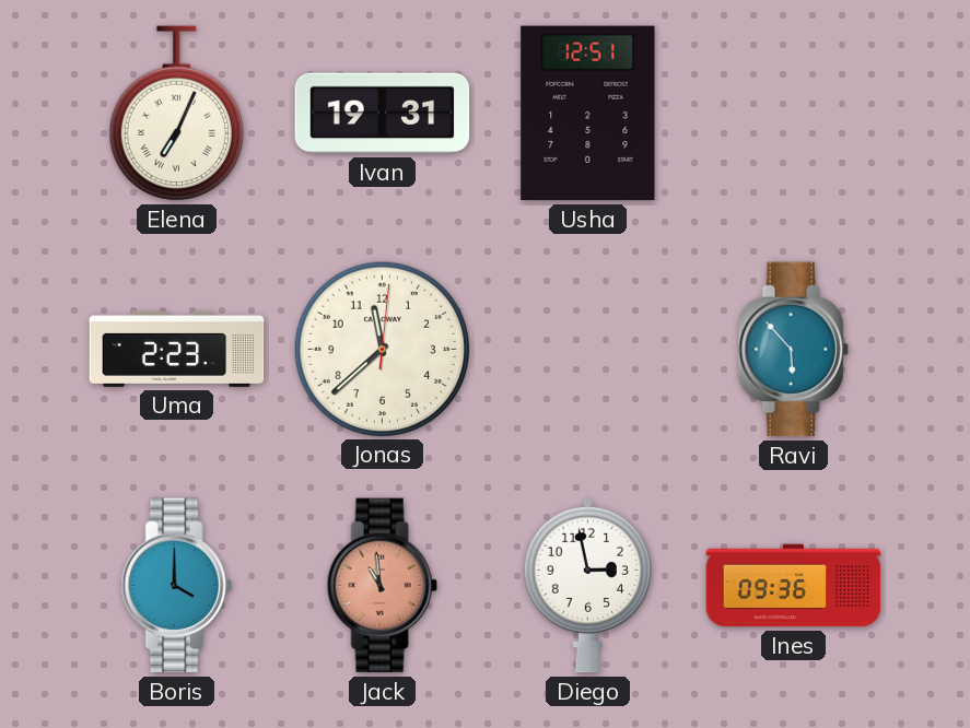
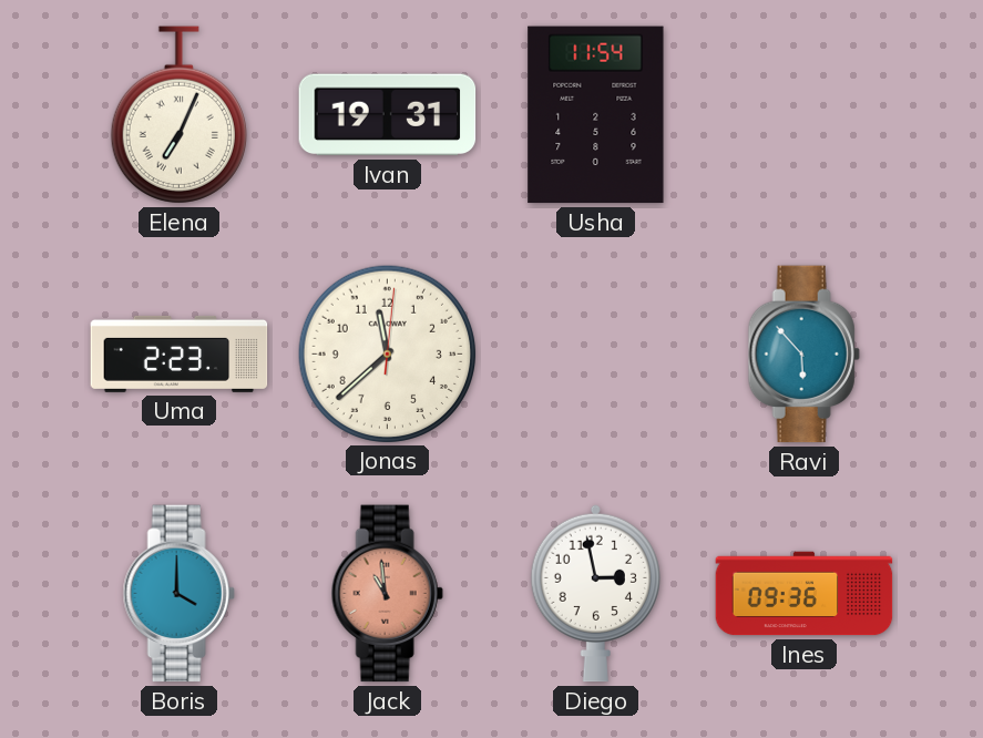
Usha: 12:51 -> 11:54 (596, 115)
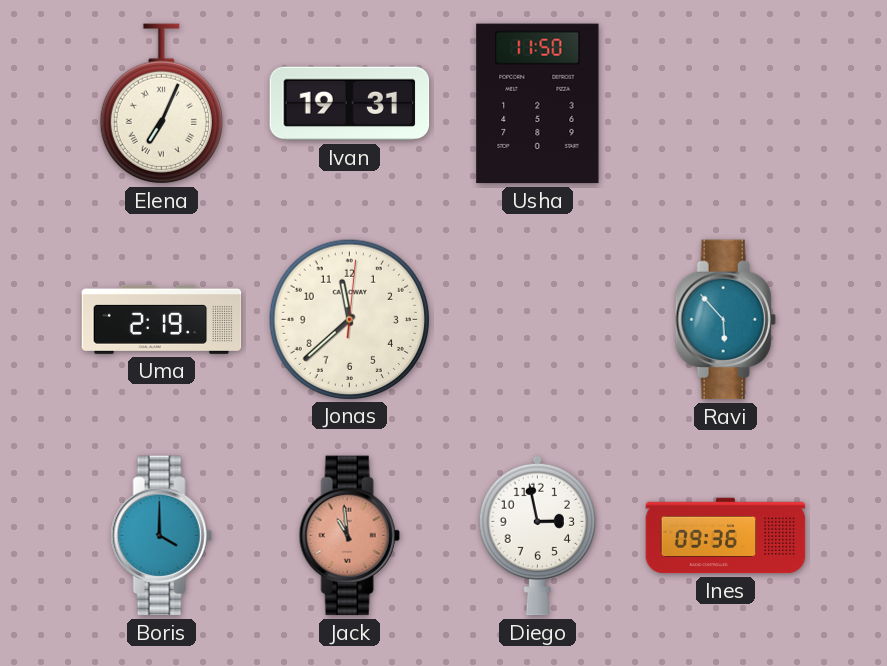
Usha: 11:54 -> 11:50 (538, 104)
Uma: 2:23 -> 2:19 (162, 319)
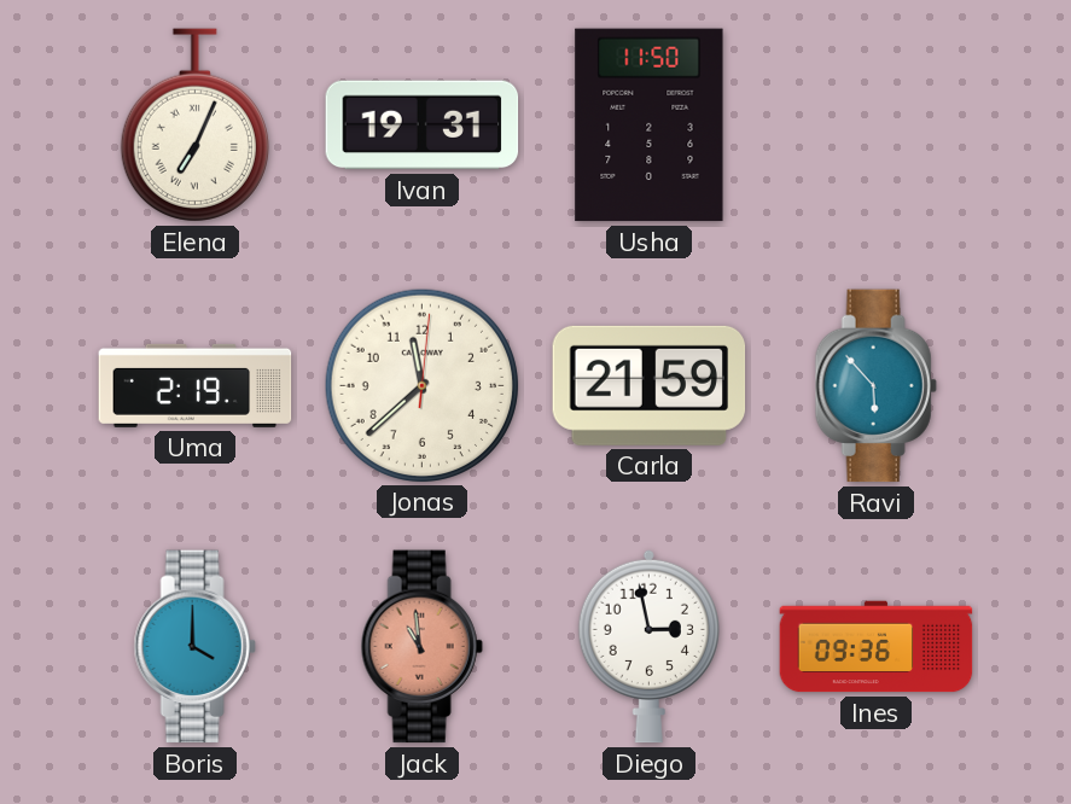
Carla: none -> 21:59 (650, 385)
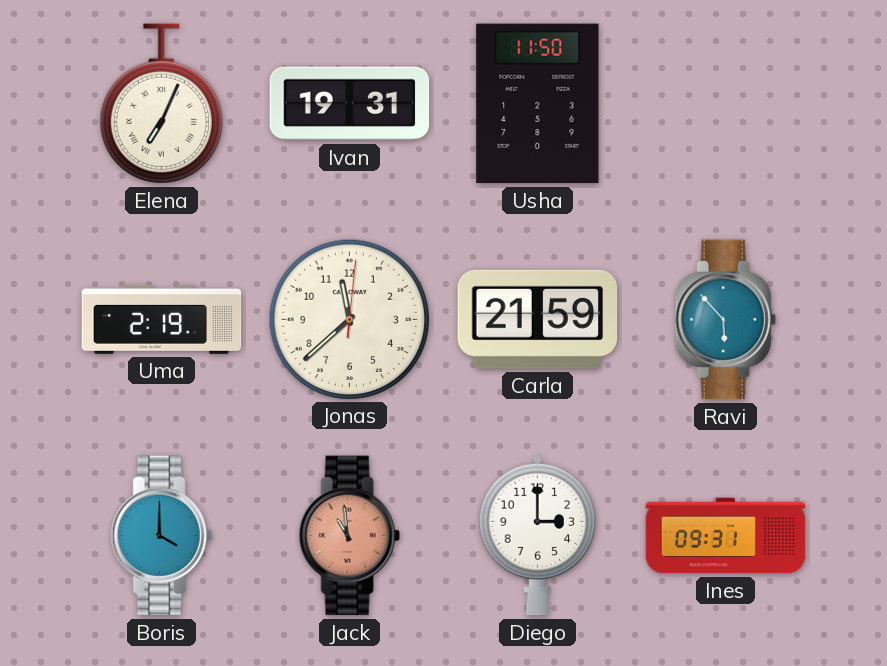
Diego: 2:58 -> 3:00 (537, 535)
Ines: 09:36 -> 09:31 (726, 536)
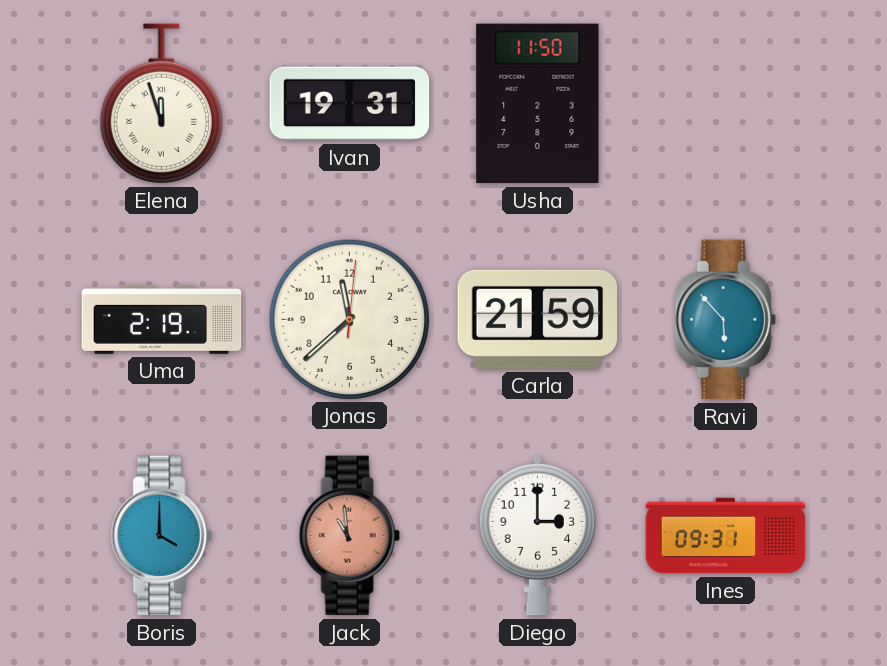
Elena: 7:04 -> 11:57 (161, 104)
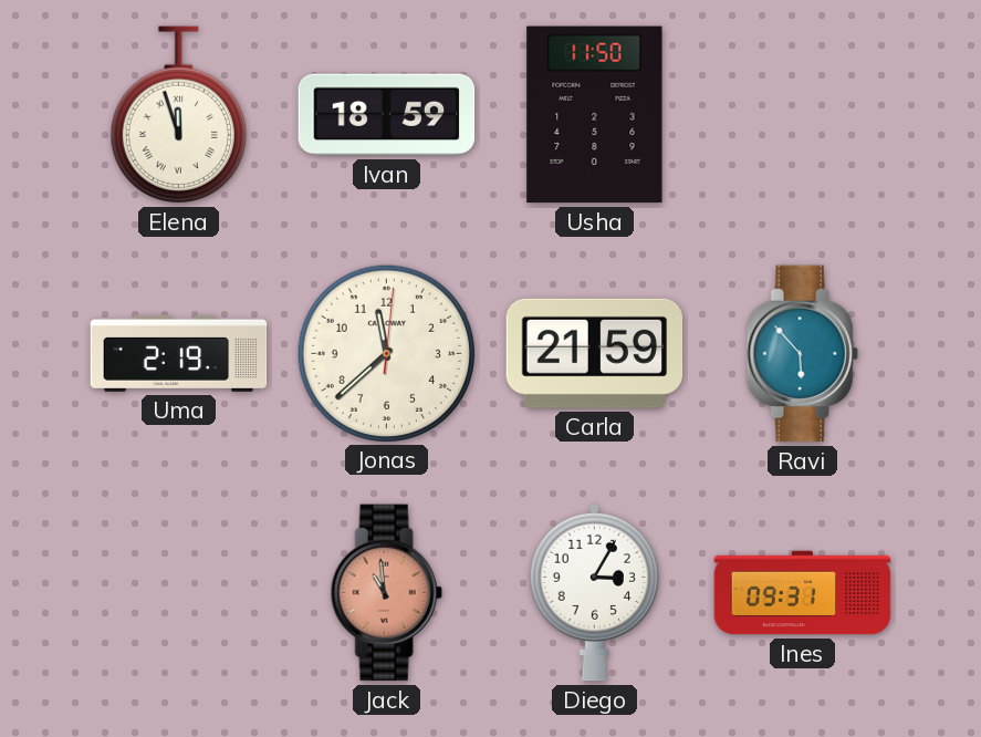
Ivan: 19:31 -> 18:59 (387, 115)
Boris: 4:00 -> none (161, 536)
Diego: 3:00 -> 3:05 (594, 592)
